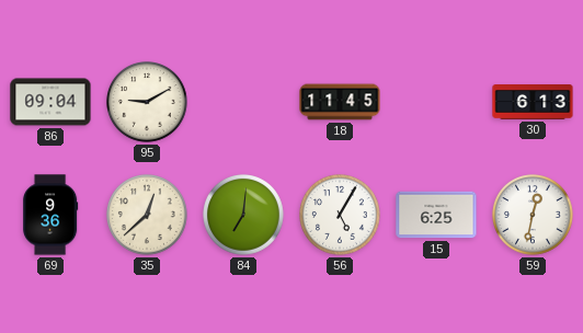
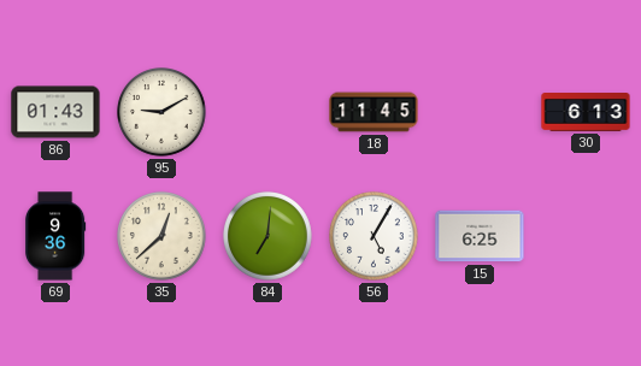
86: 09:04 -> 01:43 (55, 112)
59: 12:32 -> none (534, 216)
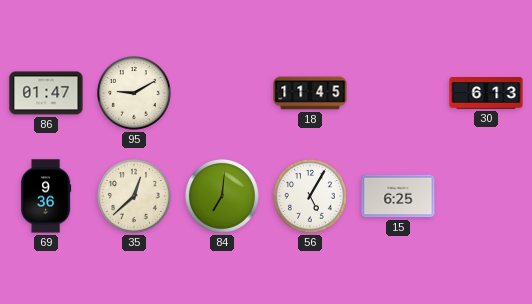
86: 01:43 -> 01:47 (46, 93)
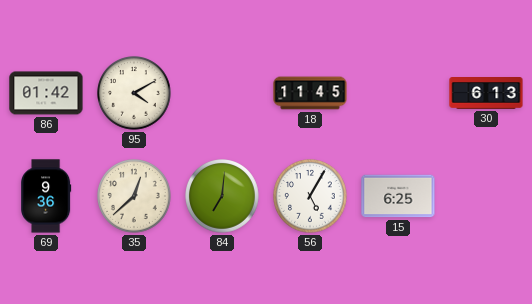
86: 01:47 -> 01:42 (46, 93)
95: 9:10 -> 4:10 (135, 94)
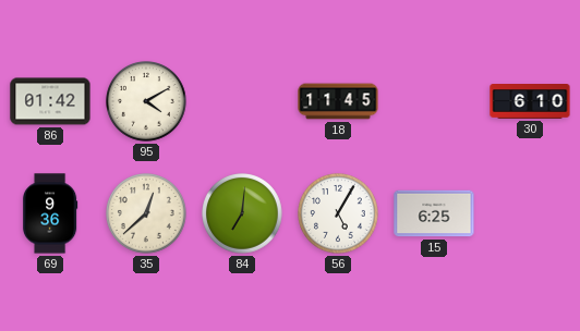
30: 6:13 -> 6:10 (530, 102)
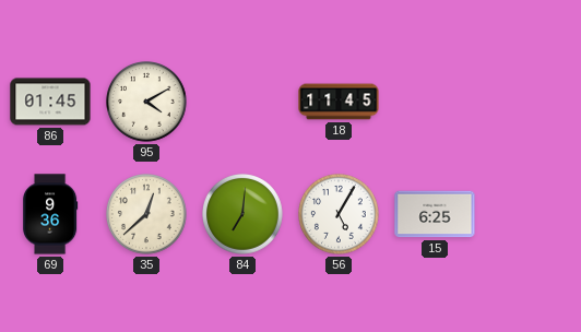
86: 01:42 -> 01:45 (50, 102)
30: 6:10 -> none (530, 102)
